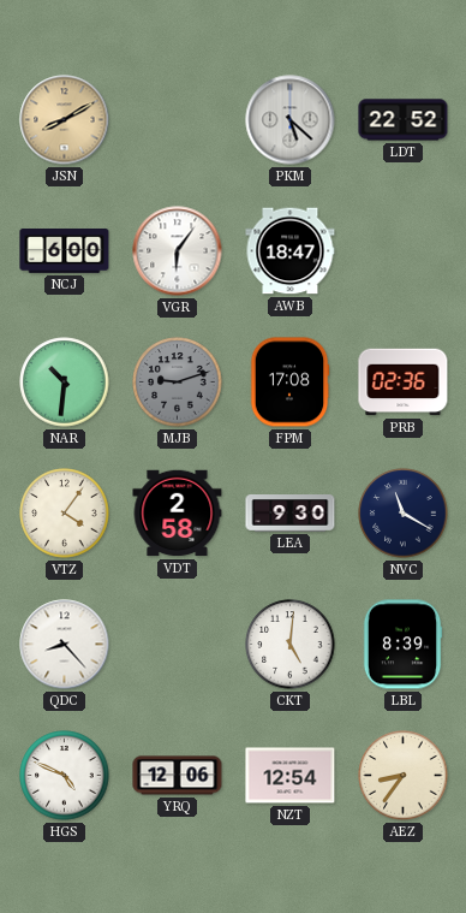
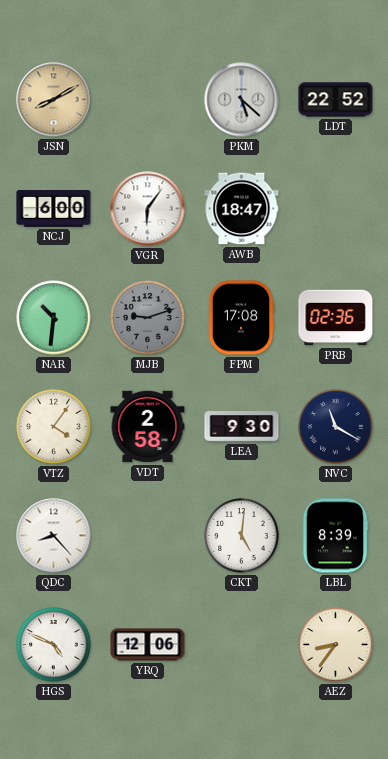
NZT: 12:54 -> none (291, 776)
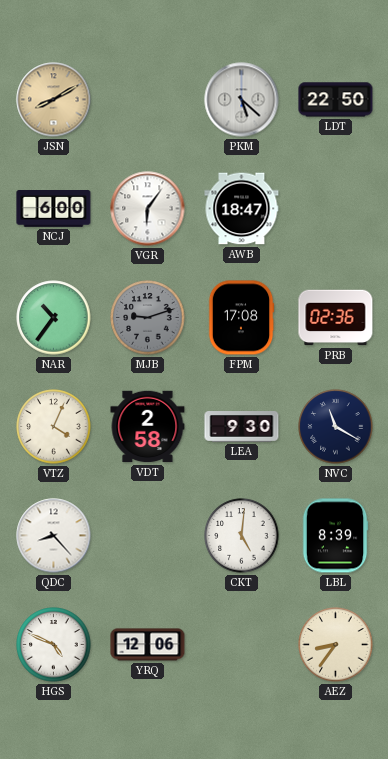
LDT: 22:52 -> 22:50 (336, 100)
NAR: 10:31 -> 10:36 (54, 318)
VTZ: 4:06 -> 4:04 (54, 427)
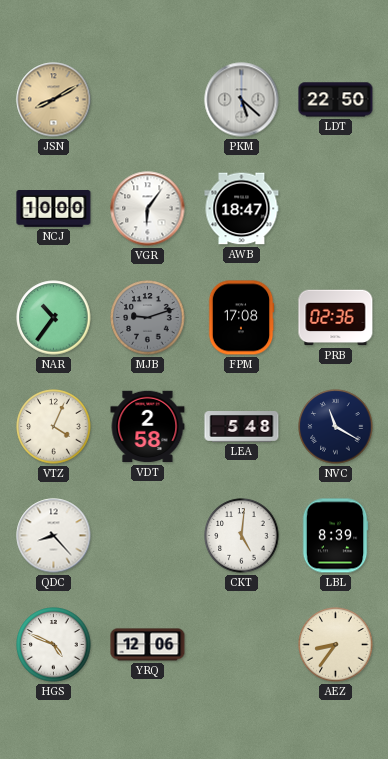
NCJ: 6:00 -> 10:00 (54, 209)
LEA: 9:30 -> 5:48 (242, 427)
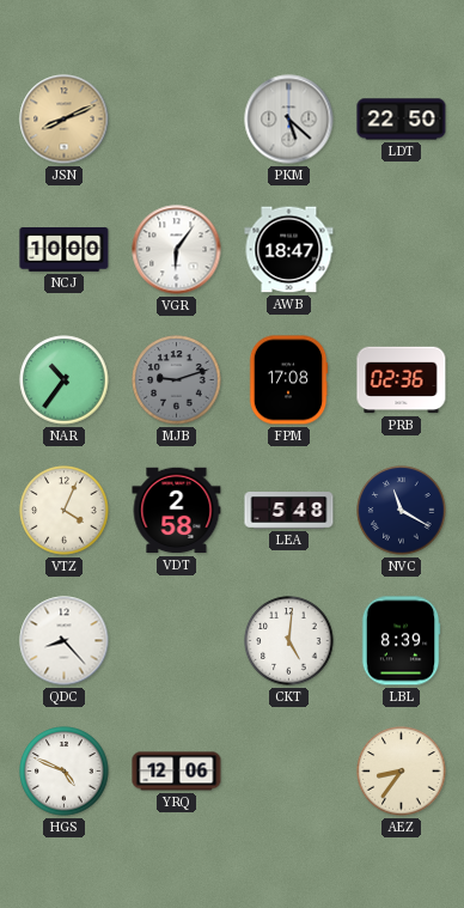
JSN: 8:10 -> 8:11 (65, 120)
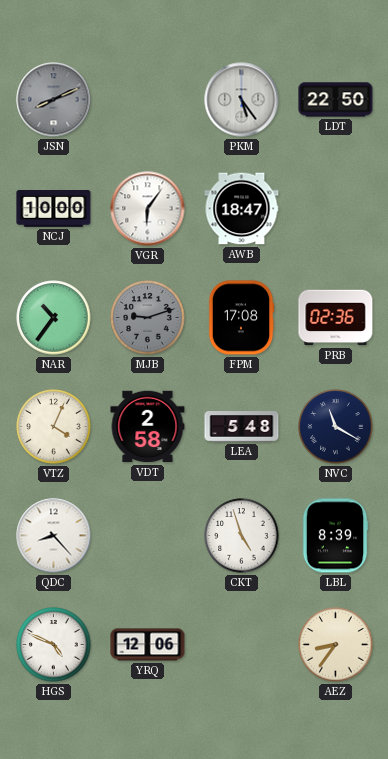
JSN dial: champagne -> grey (54, 100)
PKM: 5:22 -> 5:24 (242, 100)
CKT: 5:01 -> 4:57 (242, 536)
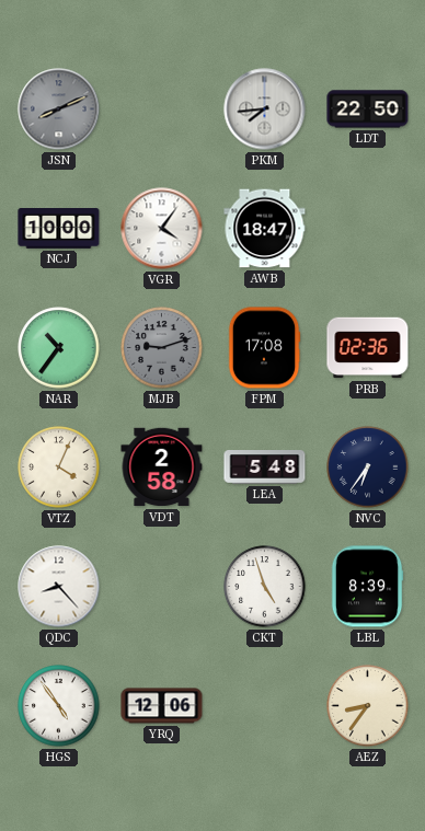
PKM: 5:24 -> 7:44 (265, 109)
VGR: 6:06 -> 4:06 (162, 229)
NVC: 11:20 -> 6:36 (368, 468)
HGS: 4:49 -> 4:54 (59, 706)
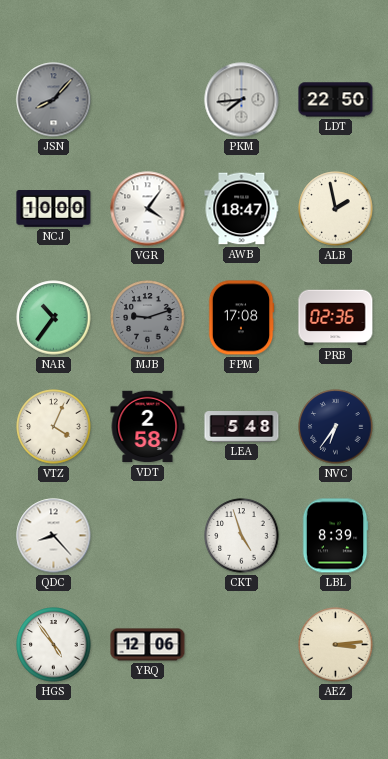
JSN: 8:11 -> 8:07 (54, 100)
ALB: none -> 1:58 (336, 209)
AEZ: 8:36 -> 3:14 (336, 645)
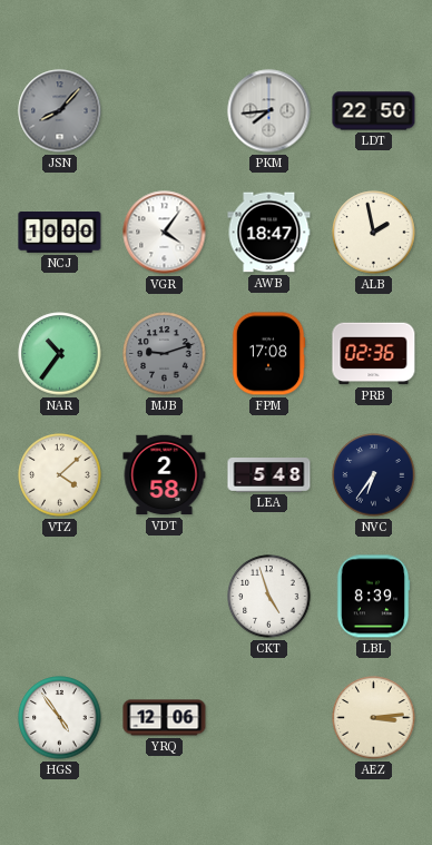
VTZ: 4:04 -> 4:08 (60, 475)
QDC: 8:23 -> none (54, 536)
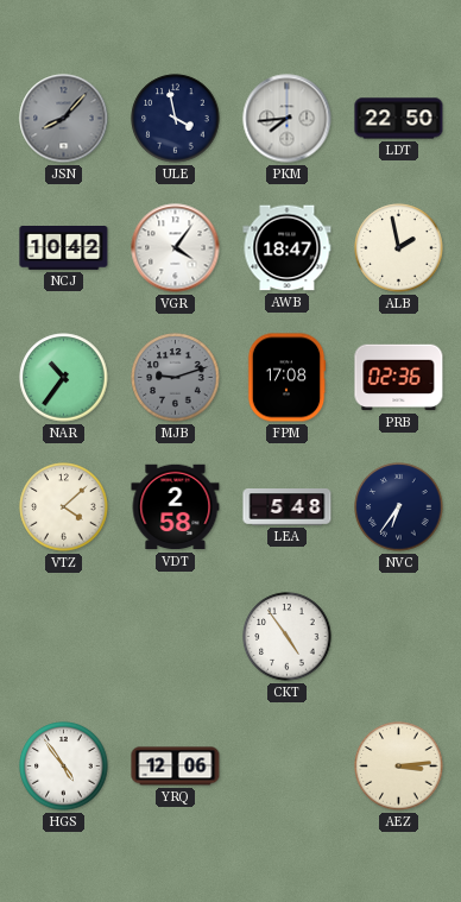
ULE: none -> 3:58 (176, 119)
NCJ: 10:00 -> 10:42 (64, 248)
CKT: 4:57 -> 4:54 (288, 637)
LBL: 8:39 -> none (373, 597)
